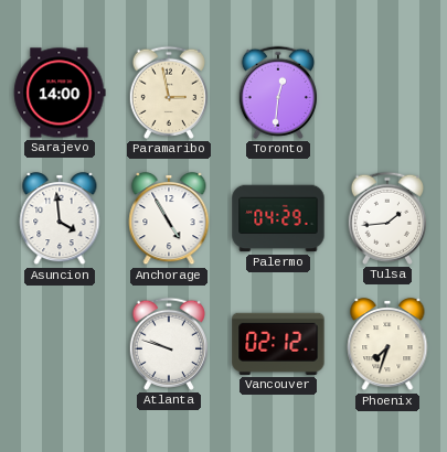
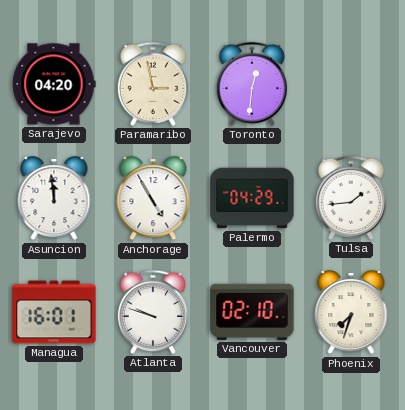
Sarajevo: 14:00 -> 04:20 (54, 84)
Asuncion: 3:59 -> 11:59 (54, 199)
Managua: none -> 16:01 (54, 312)
Vancouver: 02:12 -> 02:10 (252, 312)
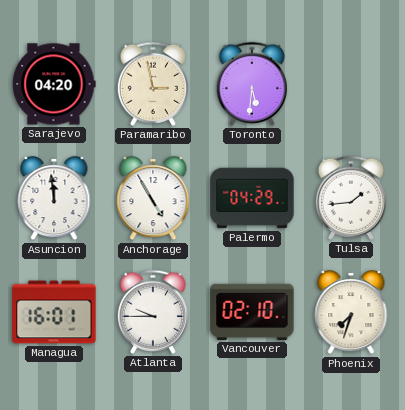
Toronto: 12:31 -> 5:31 (251, 84)
Atlanta: 9:48 -> 9:45 (152, 312)
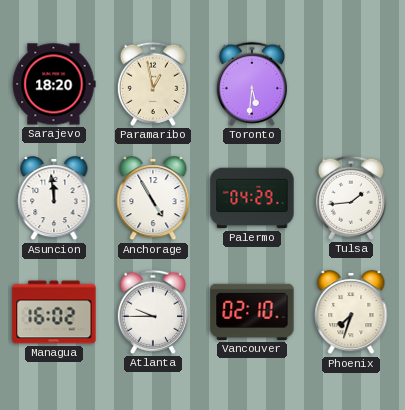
Sarajevo: 04:20 -> 18:20 (54, 84)
Paramaribo: 2:58 -> 12:58 (152, 84)
Managua: 16:01 -> 16:02 (54, 312)
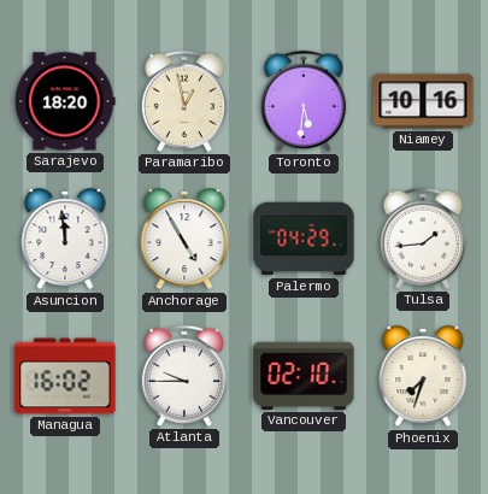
Niamey: none -> 10:16 (423, 101)
